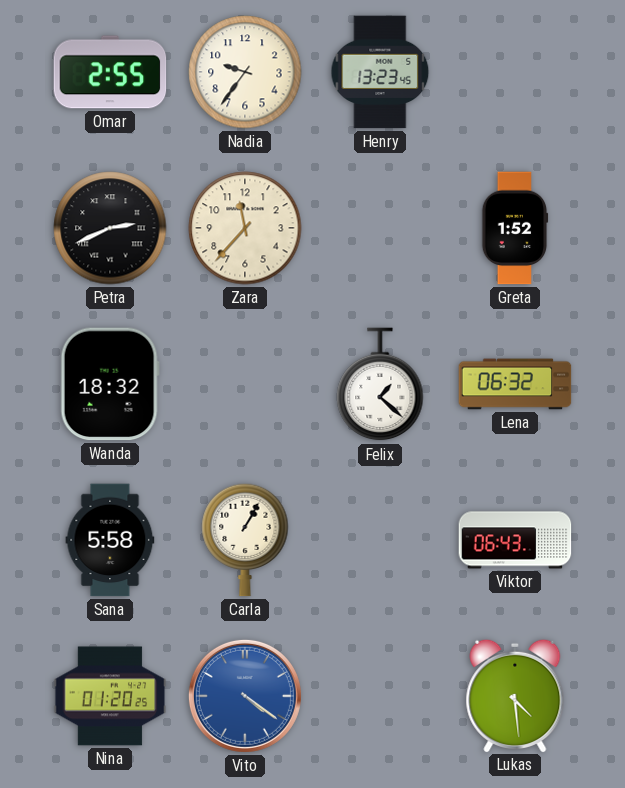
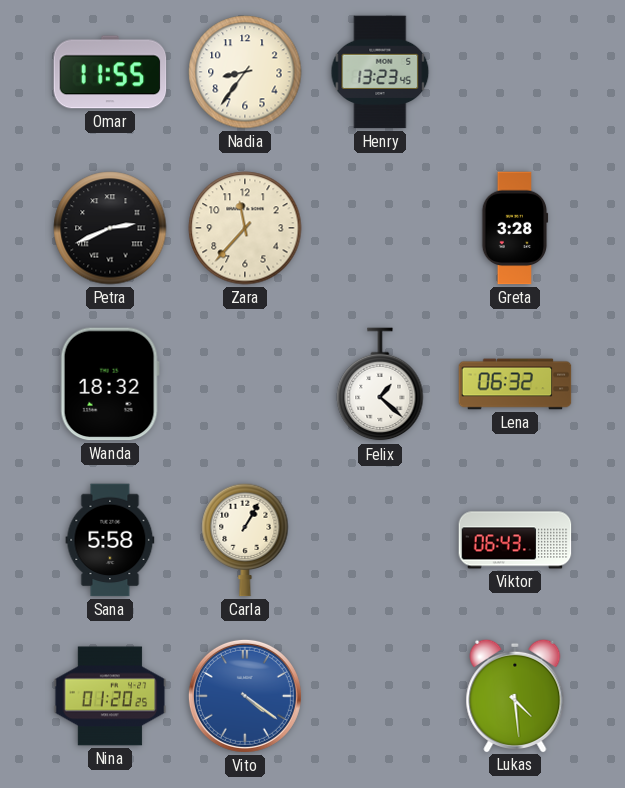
Omar: 2:55 -> 11:55 (110, 72)
Nadia: 9:36 -> 8:36 (245, 72)
Greta: 1:52 -> 3:28 (515, 228)
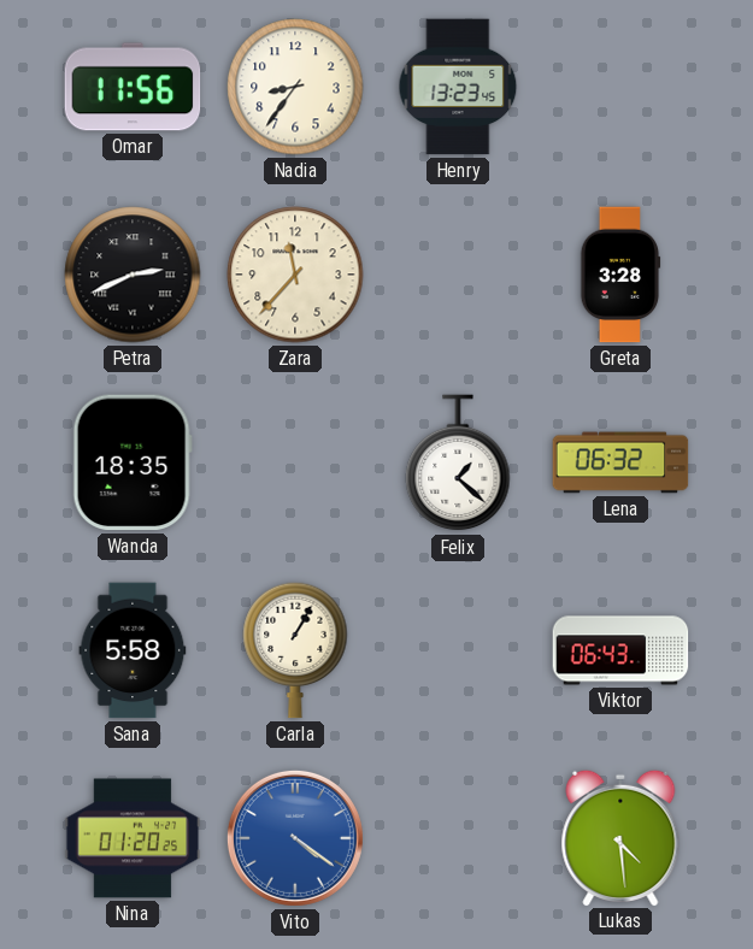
Omar: 11:55 -> 11:56 (133, 87)
Wanda: 18:32 -> 18:35 (133, 462)
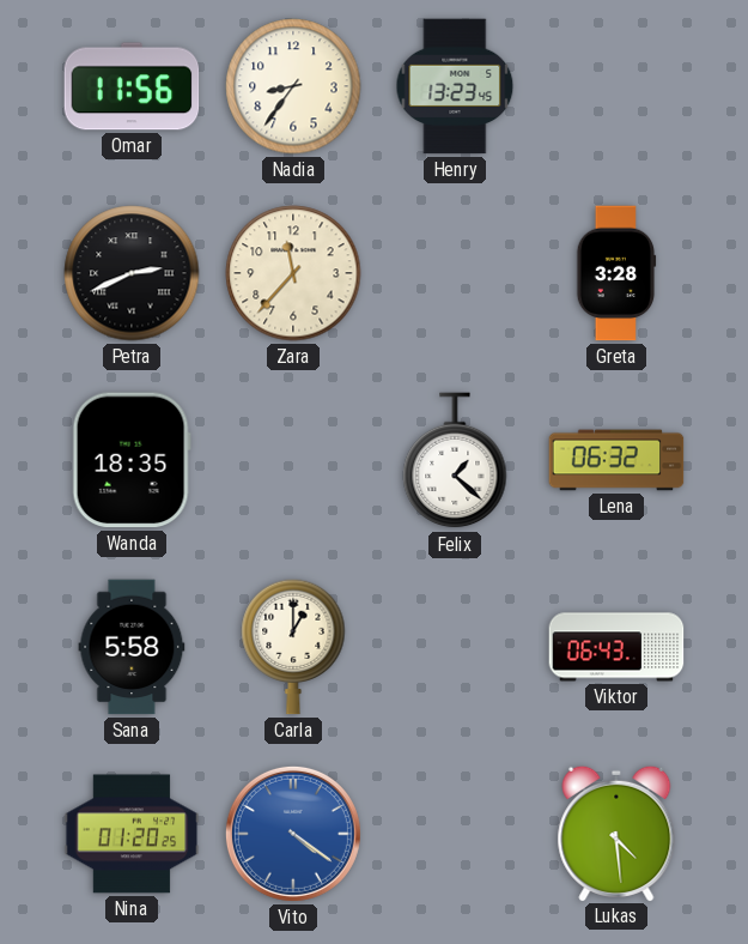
Carla: 1:05 -> 1:00 (293, 647)
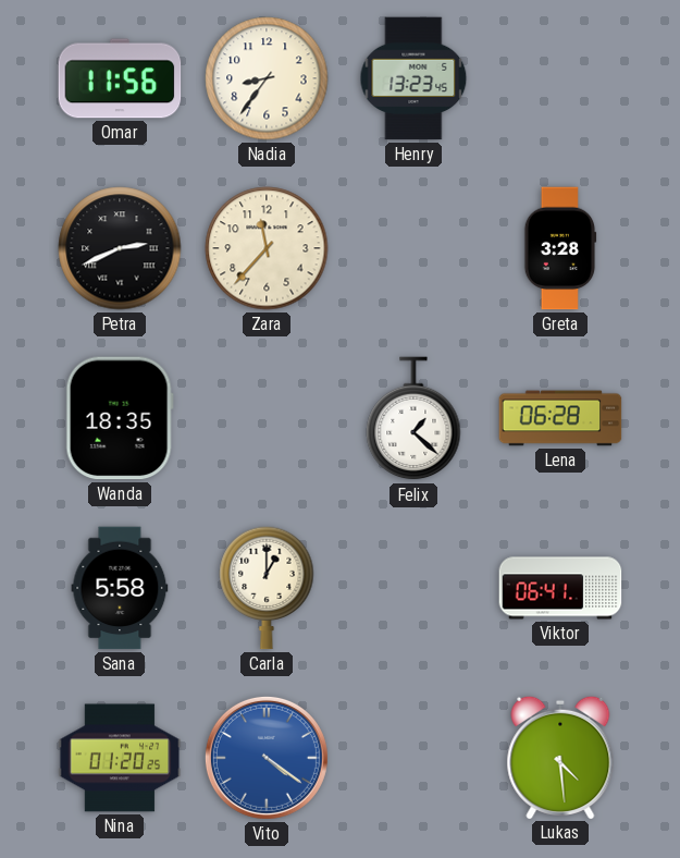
Lena: 06:32 -> 06:28 (560, 418)
Viktor: 06:43 -> 06:41 (560, 588)
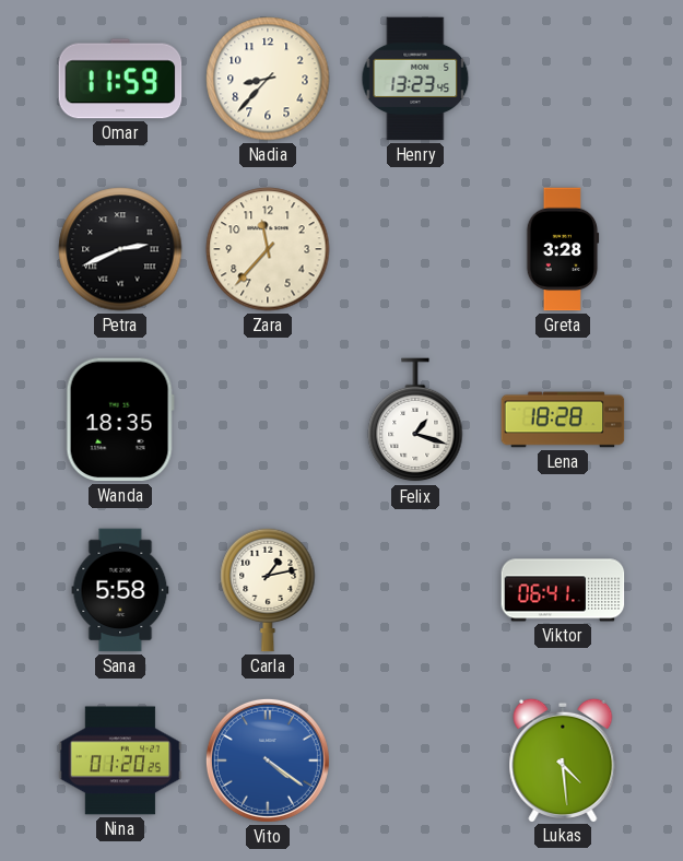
Omar: 11:56 -> 11:59 (120, 79)
Nadia: 8:36 -> 8:37 (268, 79)
Felix: 1:22 -> 1:18 (415, 421)
Lena: 06:28 -> 18:28 (563, 420)
Carla: 1:00 -> 1:13 (268, 590)
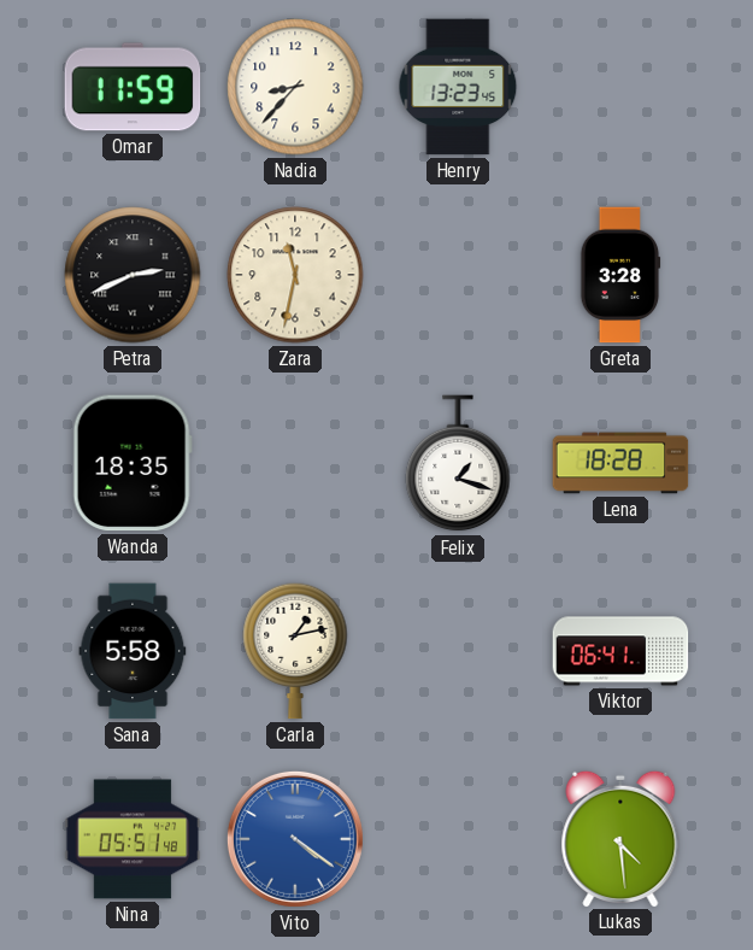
Zara: 11:37 -> 11:32 (295, 275)
Nina: 01:20 -> 05:51 (133, 839)
